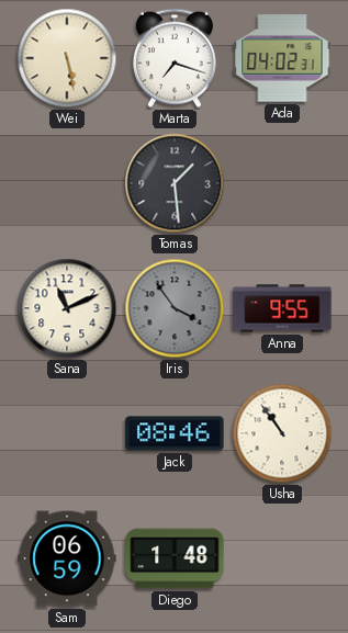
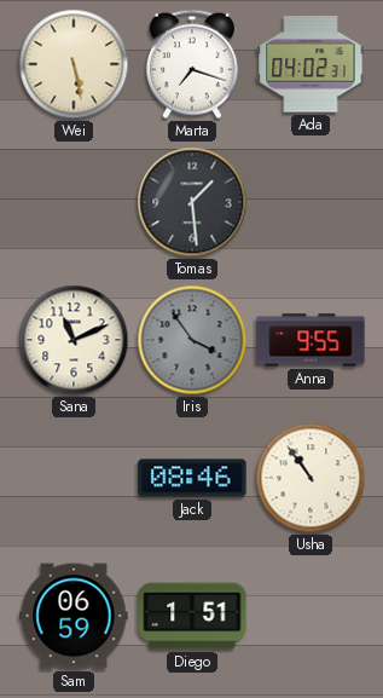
Diego: 1:48 -> 1:51 (192, 616)
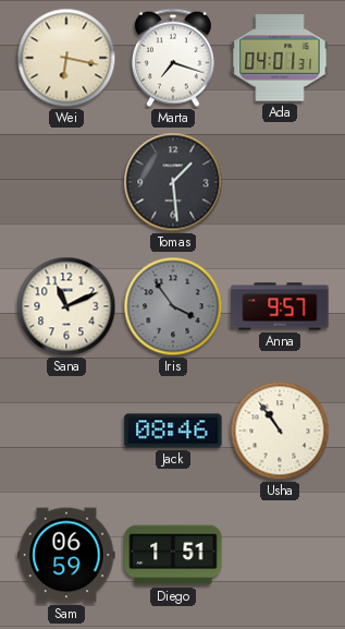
Wei: 5:28 -> 6:17 (66, 58)
Ada: 04:02 -> 04:01 (280, 58)
Anna: 9:55 -> 9:57 (280, 306)
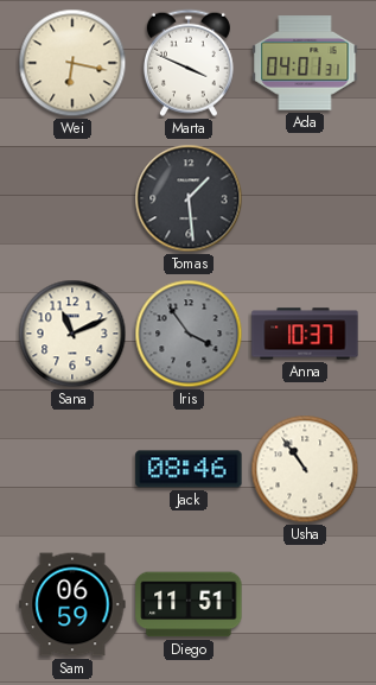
Marta: 7:18 -> 3:49 (189, 63)
Anna: 9:57 -> 10:37 (305, 334)
Diego: 1:51 -> 11:51 (189, 604)
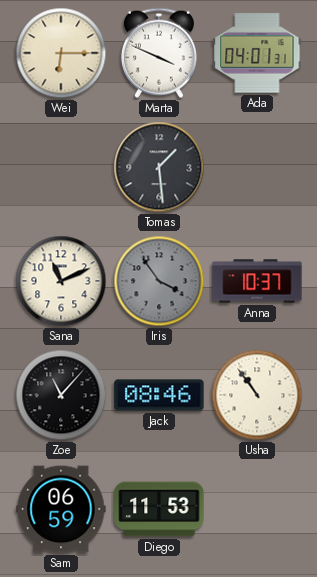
Wei: 6:17 -> 6:15 (61, 53)
Zoe: none -> 11:07 (61, 395)
Diego: 11:51 -> 11:53 (159, 509)
